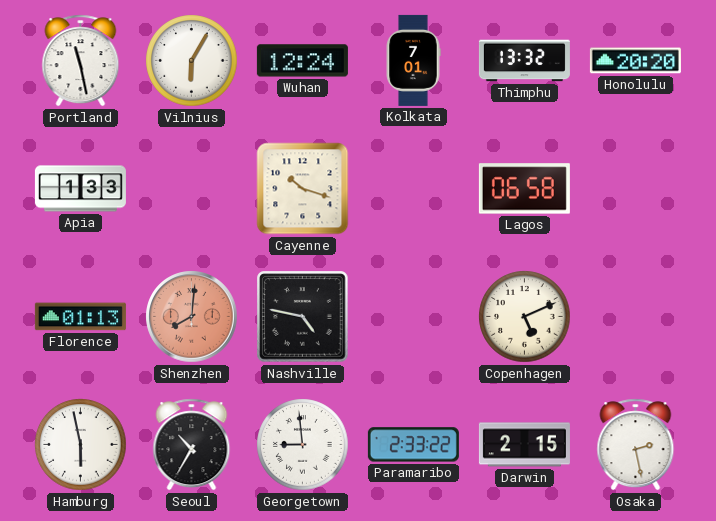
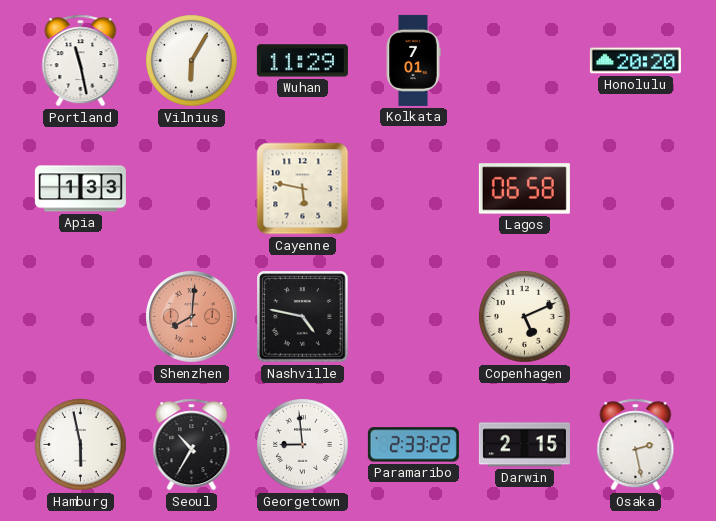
Wuhan: 12:24 -> 11:29 (302, 61)
Thimphu: 13:32 -> none (524, 61)
Cayenne: 10:18 -> 5:47 (303, 189)
Florence: 01:13 -> none (80, 317)
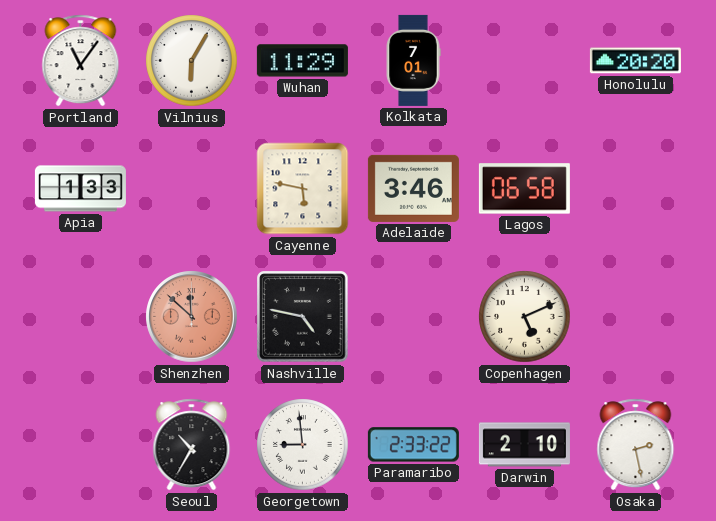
Portland: 11:28 -> 11:06 (81, 61)
Adelaide: none -> 3:46 (413, 188)
Shenzhen: 8:01 -> 11:52 (192, 317)
Hamburg: 5:58 -> none (81, 445)
Darwin: 2:15 -> 2:10 (524, 445)
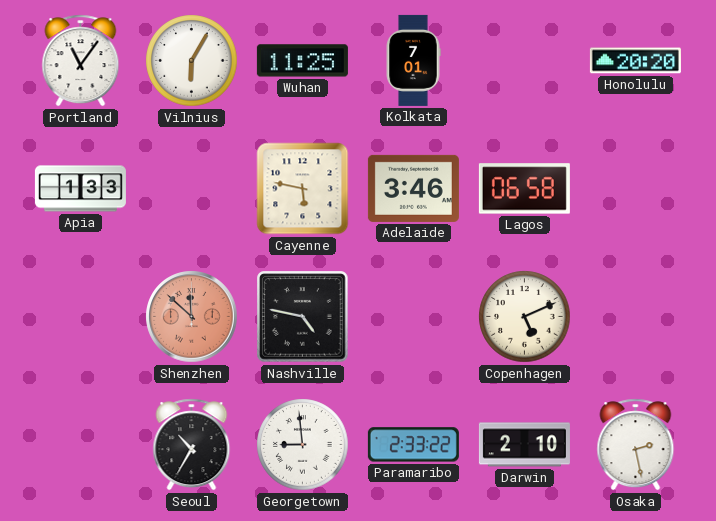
Wuhan: 11:29 -> 11:25 (302, 61)
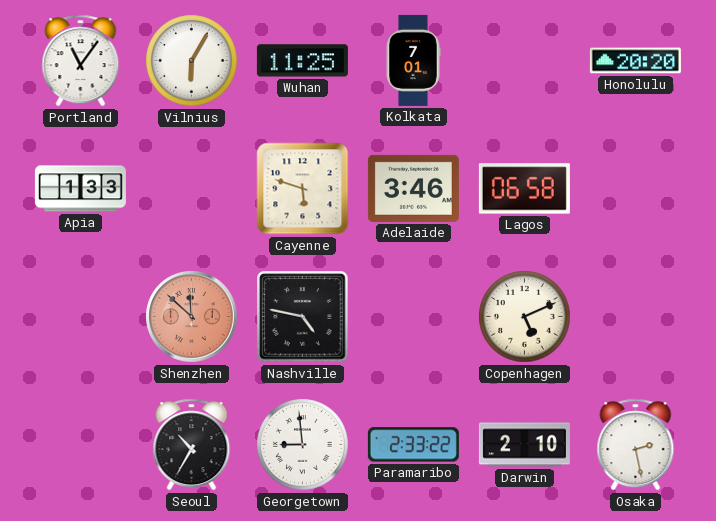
Cayenne: 5:47 -> 5:48 (303, 189)
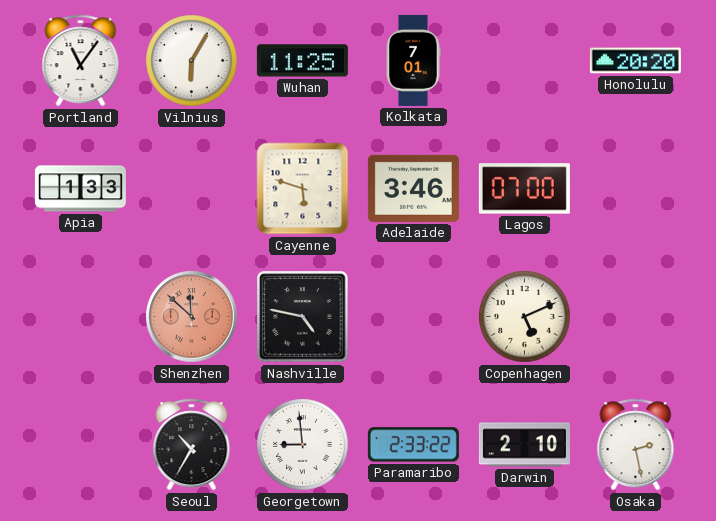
Lagos: 06:58 -> 07:00 (524, 189)
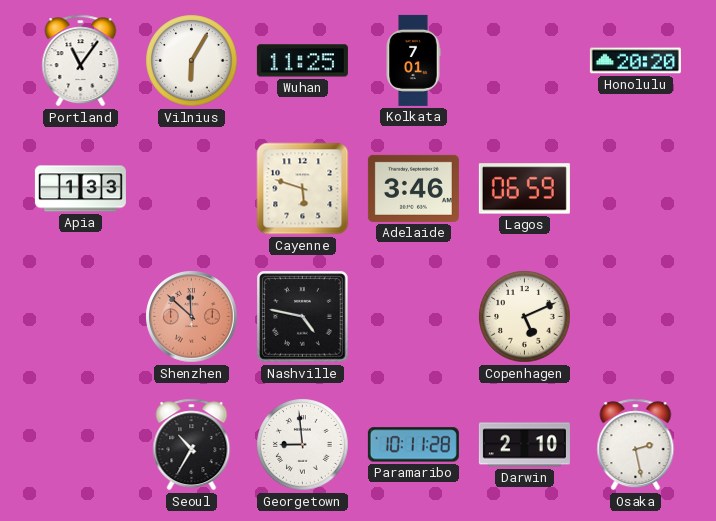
Lagos: 07:00 -> 06:59 (524, 189)
Paramaribo: 2:33 -> 10:11 (413, 445)
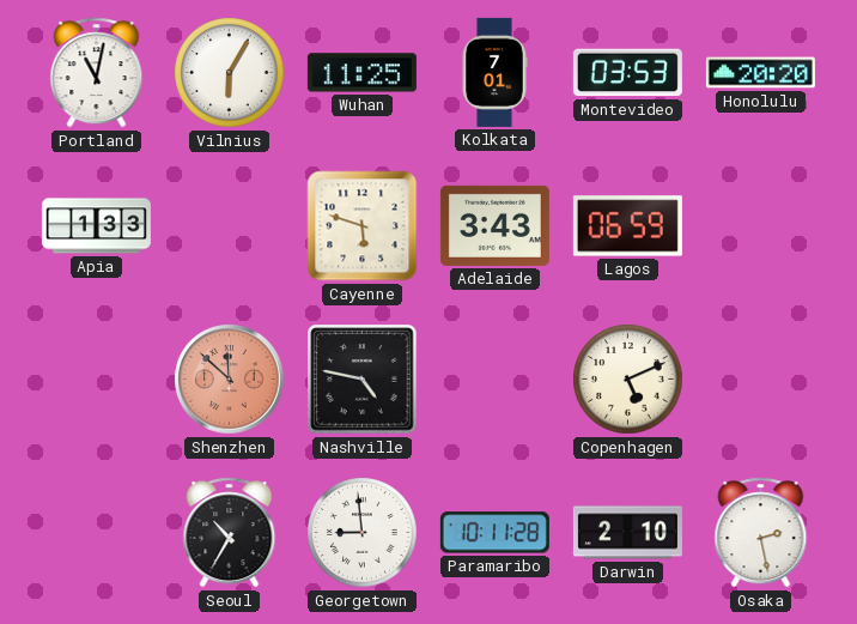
Portland: 11:06 -> 11:02 (97, 73)
Montevideo: none -> 03:53 (627, 73)
Adelaide: 3:46 -> 3:43 (494, 225)
